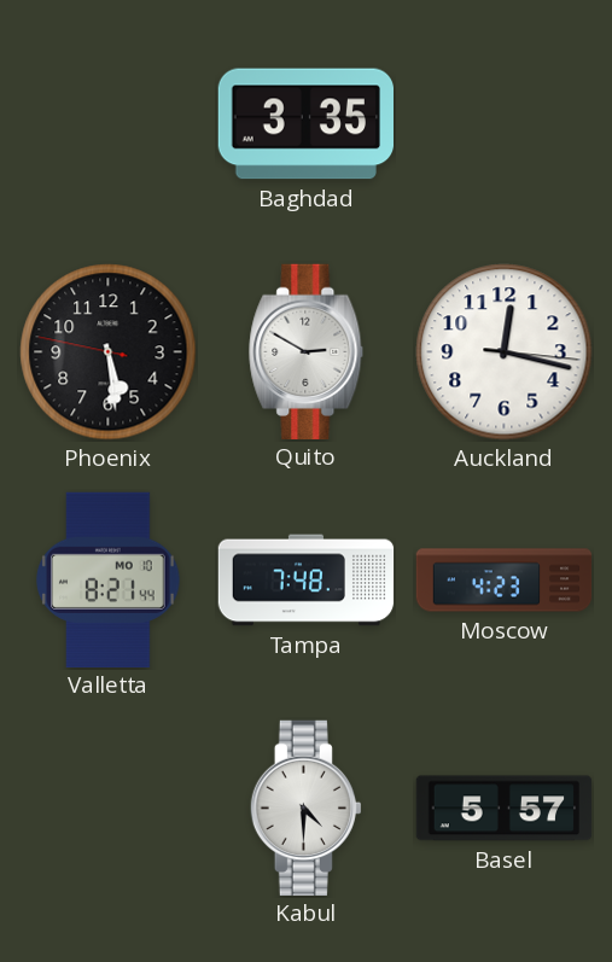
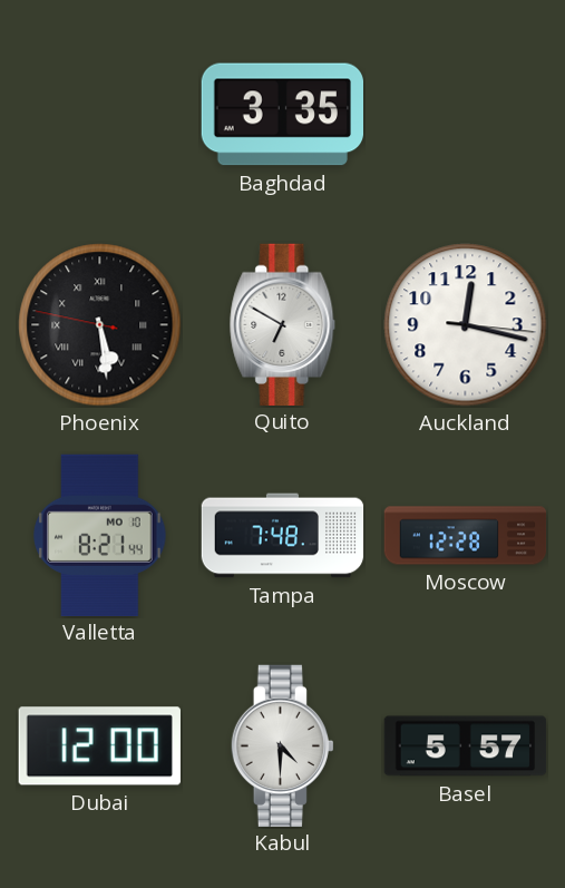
Phoenix numerals: Arabic -> Roman (100, 325)
Quito: 2:50 -> 6:50 (283, 324)
Moscow: 4:23 -> 12:28 (466, 536)
Dubai: none -> 12:00 (99, 746)
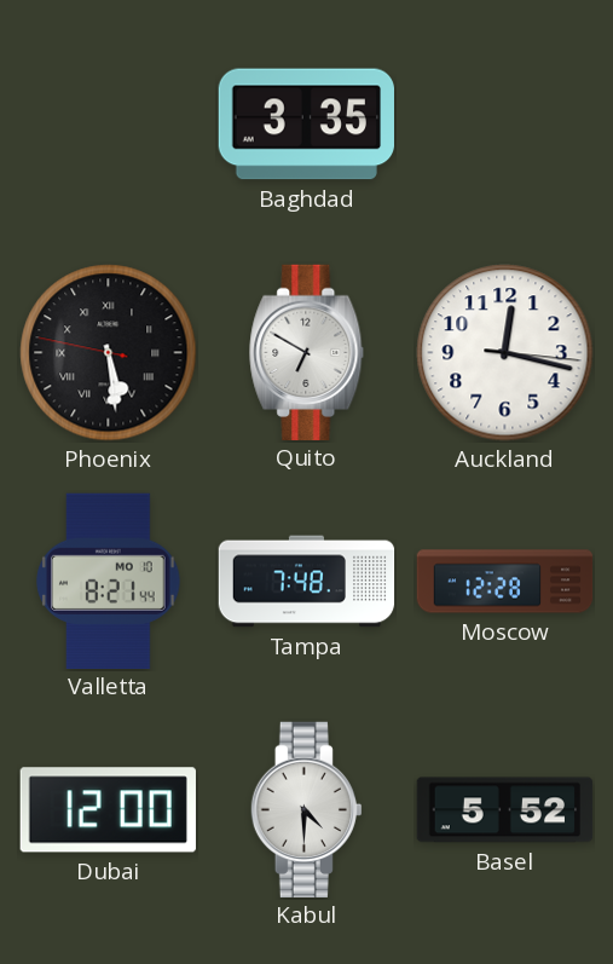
Basel: 5:57 -> 5:52 (505, 810)
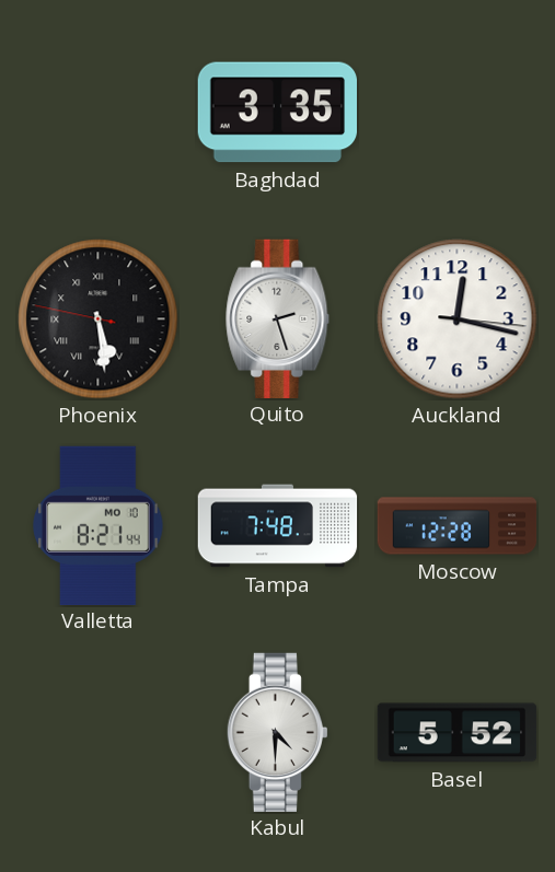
Quito: 6:50 -> 2:27 (278, 318)
Dubai: 12:00 -> none (108, 810)
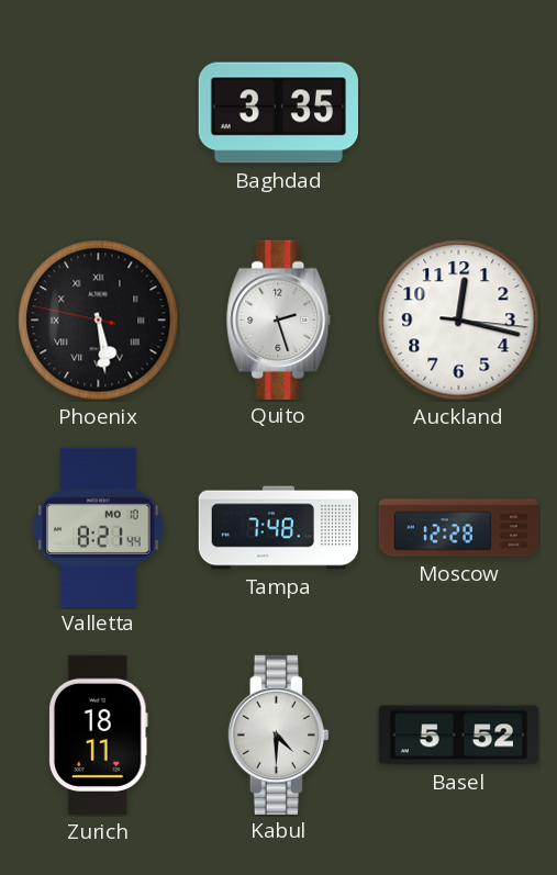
Zurich: none -> 18:11 (98, 736)
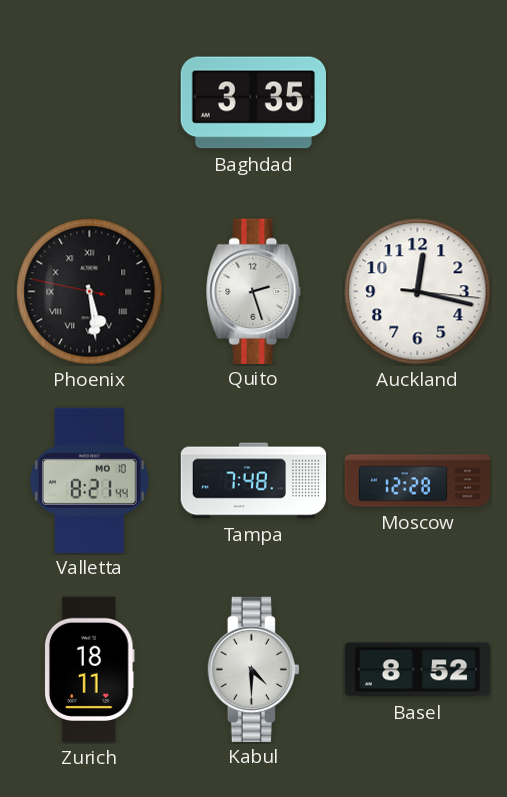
Basel: 5:52 -> 8:52 (418, 670)
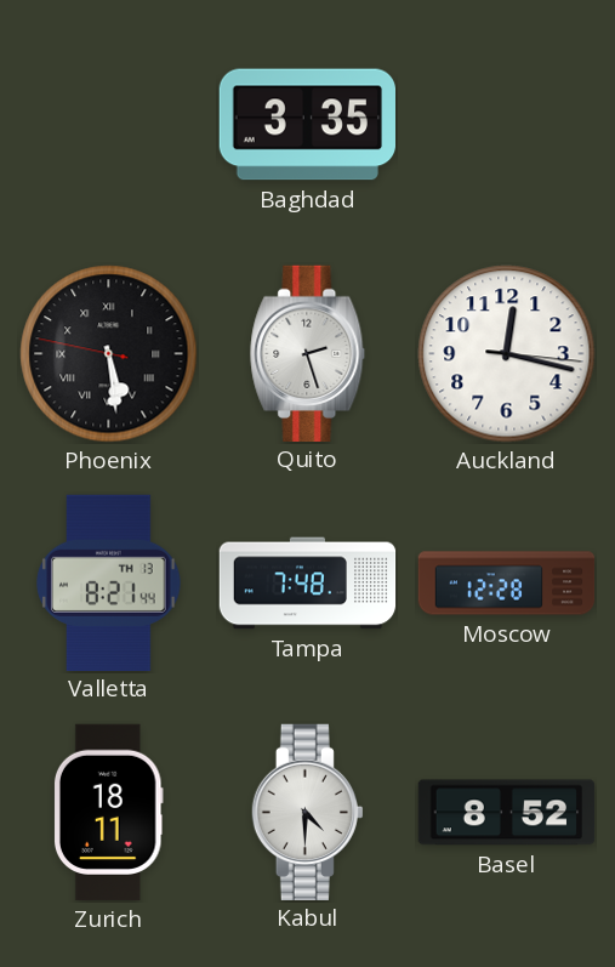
Valletta date: MO 10 -> TH 13 (109, 582)
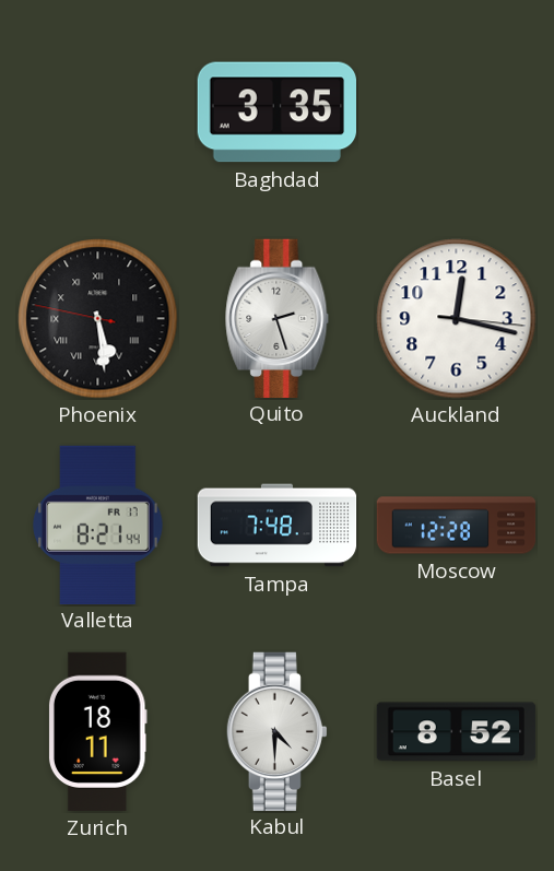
Valletta date: TH 13 -> FR 17 (98, 525)
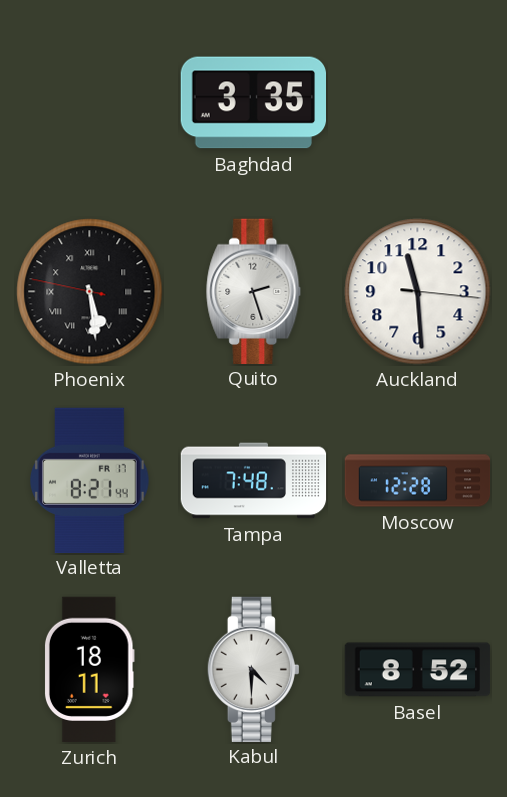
Auckland: 12:17 -> 11:29 (418, 292)
